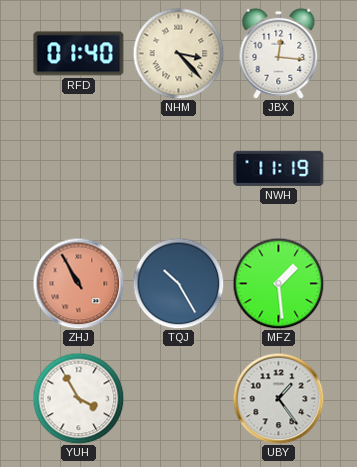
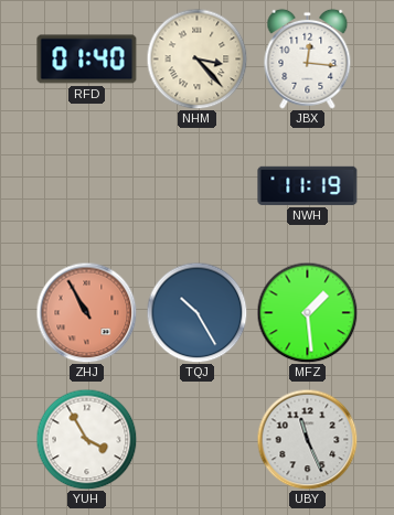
UBY: 1:24 -> 11:26 (307, 439)
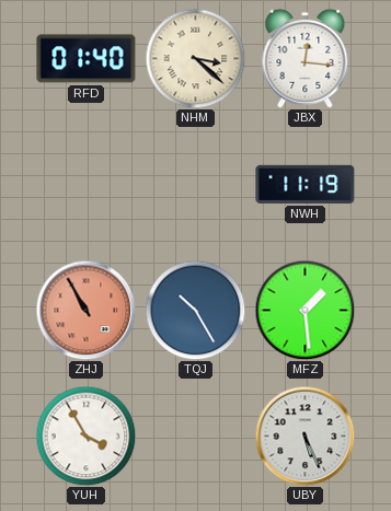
NHM: 3:23 -> 3:22 (195, 58)
UBY: 11:26 -> 5:26 (304, 435)
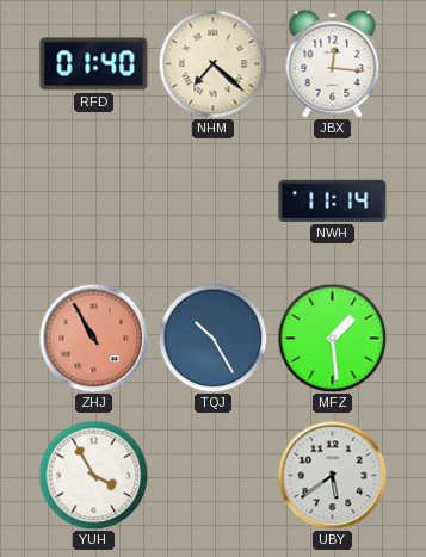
NHM: 3:22 -> 7:22 (212, 63)
NWH: 11:19 -> 11:14 (333, 200)
UBY: 5:26 -> 5:39 (332, 475)
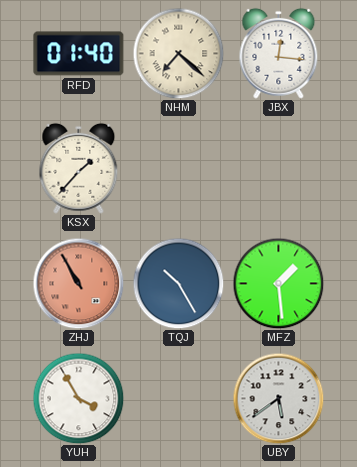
KSX: none -> 1:37 (79, 168)
NWH: 11:14 -> none (333, 200)
